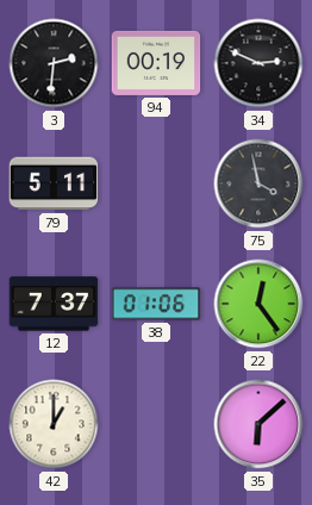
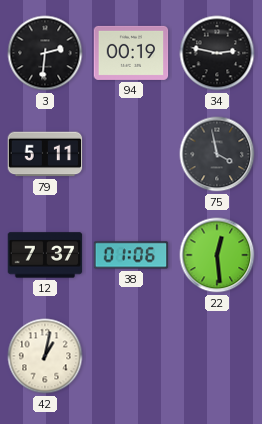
34: 2:49 -> 2:47 (217, 53)
22: 12:24 -> 12:29 (217, 255)
42: 1:00 -> 1:02 (45, 356)
35: 6:08 -> none (258, 424)
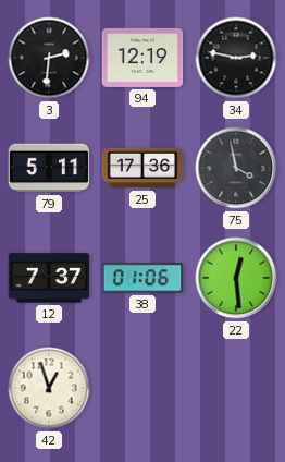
94: 00:19 -> 12:19 (142, 58)
25: none -> 17:36 (142, 168)
42: 1:02 -> 12:57 (49, 388)
